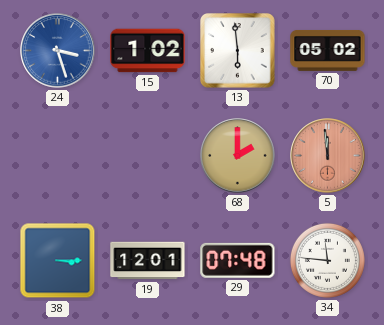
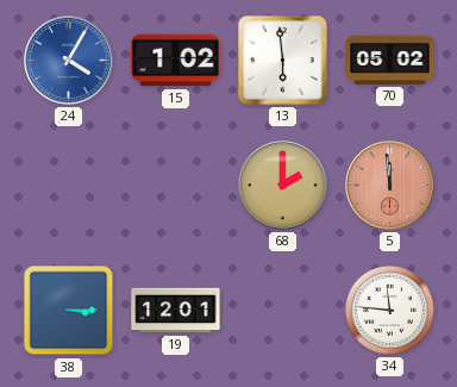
24: 3:27 -> 4:05 (69, 61)
29: 07:48 -> none (238, 260)
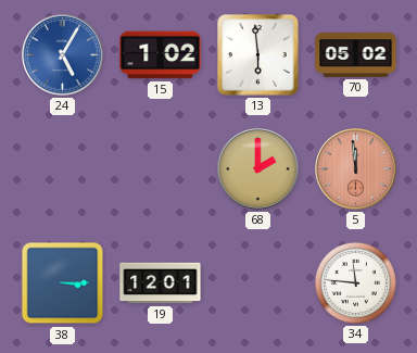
24: 4:05 -> 5:05 (63, 55)
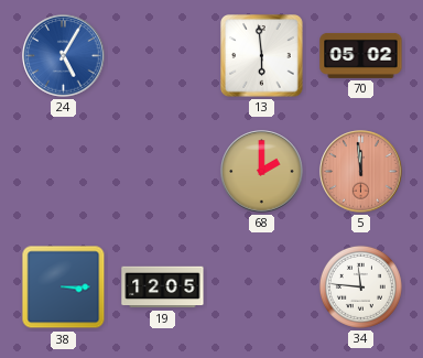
15: 1:02 -> none (161, 55)
19: 12:01 -> 12:05 (163, 288)
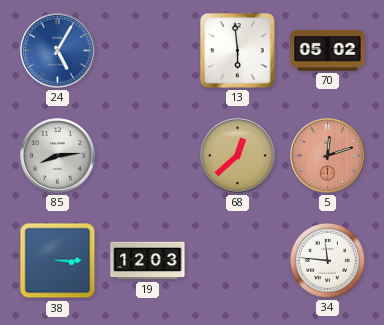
85: none -> 8:14 (58, 156)
68: 2:00 -> 12:38 (238, 156)
5: 11:59 -> 12:12 (328, 156)
19: 12:05 -> 12:03 (148, 261)
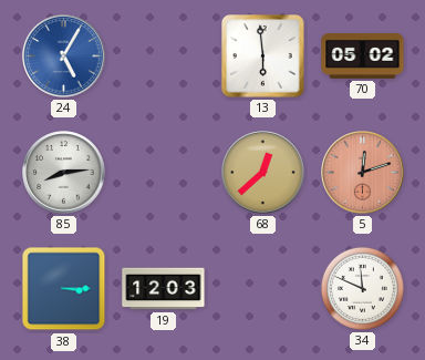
34: 11:46 -> 11:49 (362, 288)
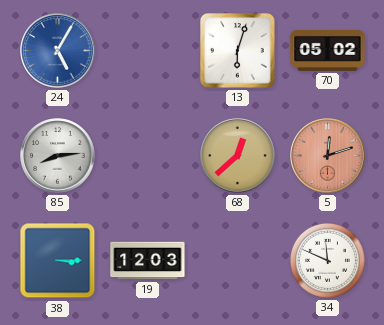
13: 5:59 -> 6:03 (238, 51)
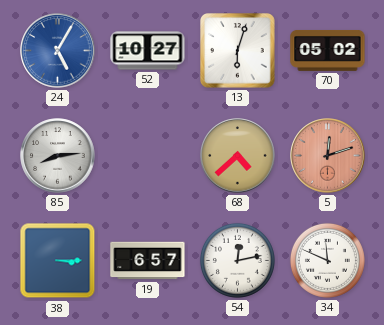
52: none -> 10:27 (148, 51)
68: 12:38 -> 4:38 (238, 156)
19: 12:03 -> 6:57 (148, 261)
54: none -> 12:13 (237, 260)
